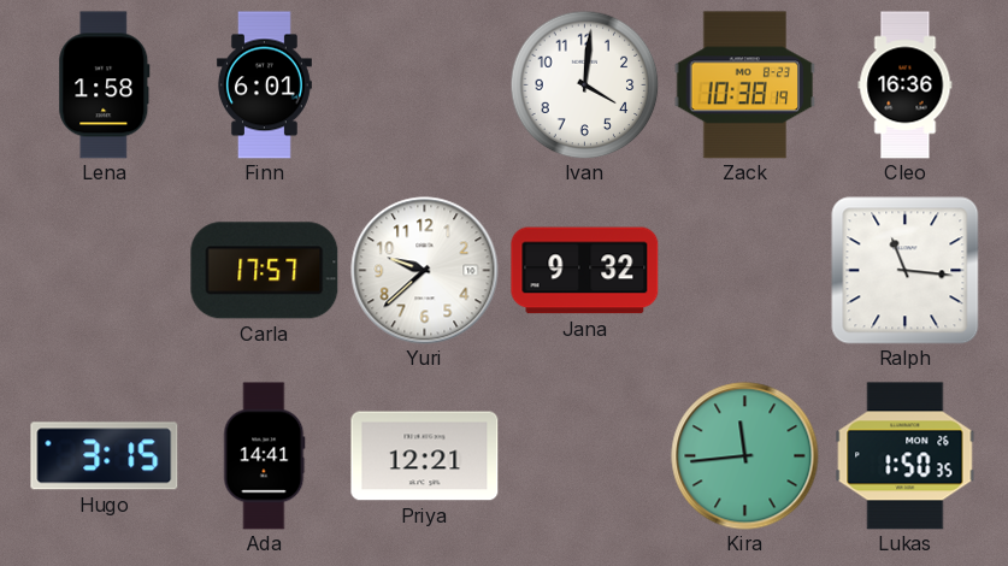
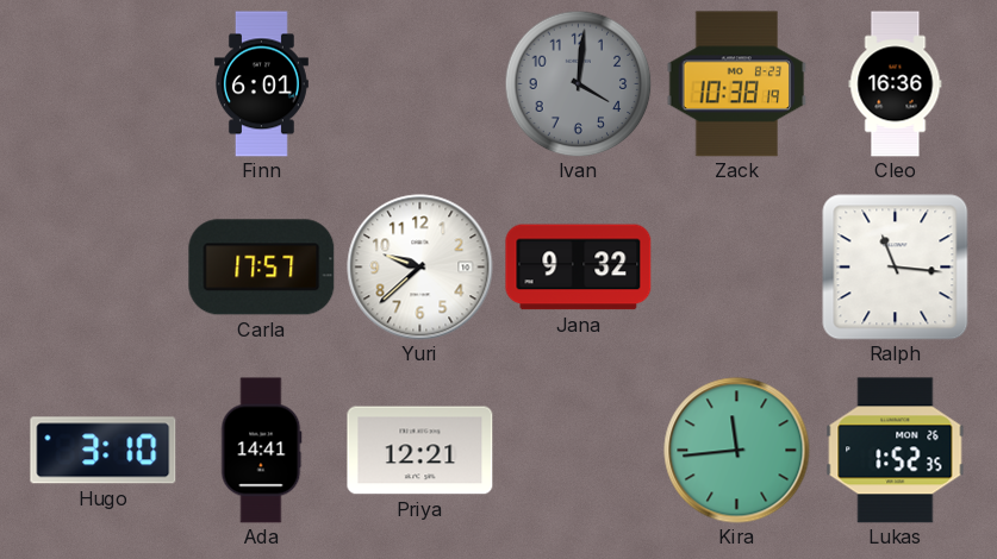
Lena: 1:58 -> none (105, 86)
Ivan dial: white -> grey (578, 83)
Hugo: 3:15 -> 3:10 (104, 451)
Lukas: 1:50 -> 1:52 (896, 451)
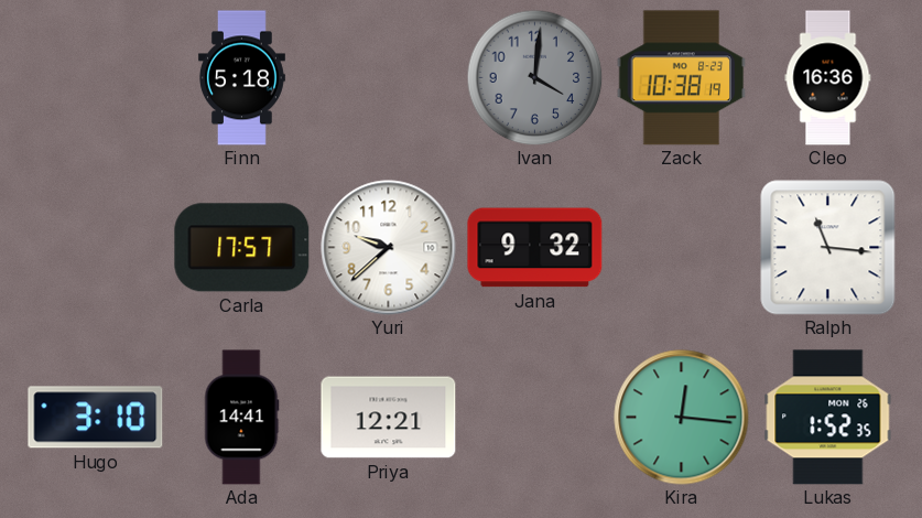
Finn: 6:01 -> 5:18 (241, 78)
Kira: 11:44 -> 12:16 (682, 418)
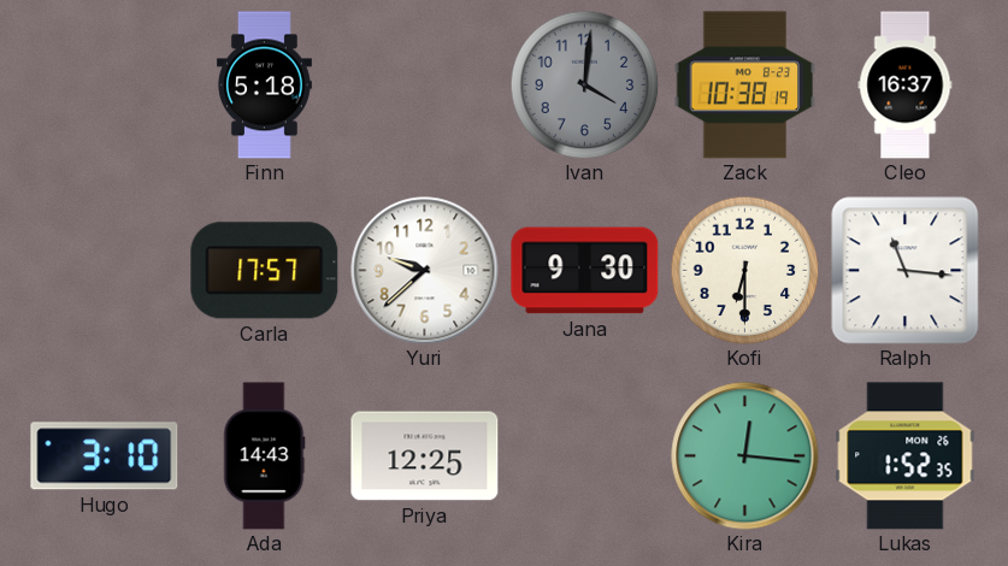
Cleo: 16:36 -> 16:37 (906, 86)
Jana: 9:32 -> 9:30 (585, 271)
Kofi: none -> 6:30 (744, 270)
Ada: 14:41 -> 14:43 (264, 456)
Priya: 12:21 -> 12:25 (425, 456)
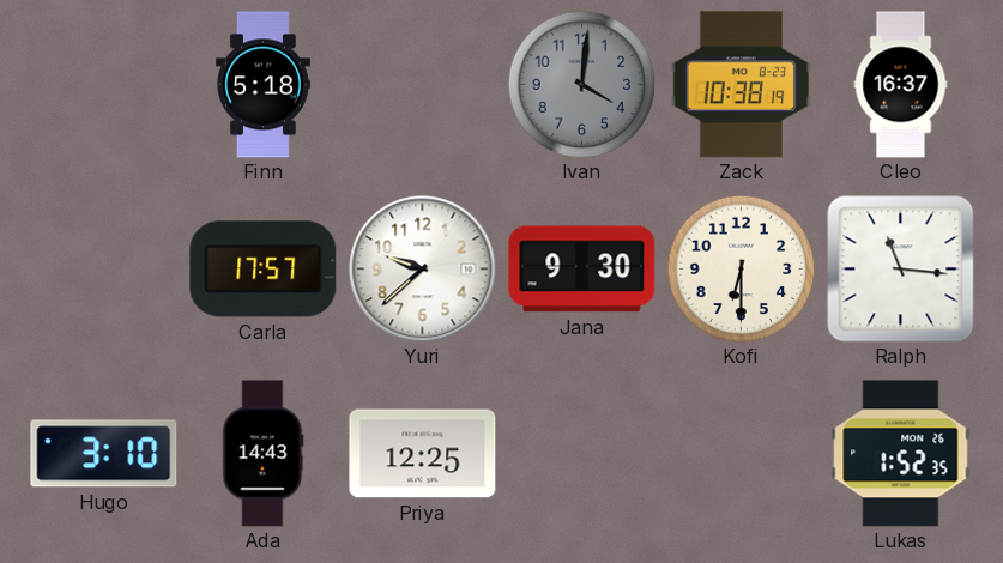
Kira: 12:16 -> none (745, 456)
